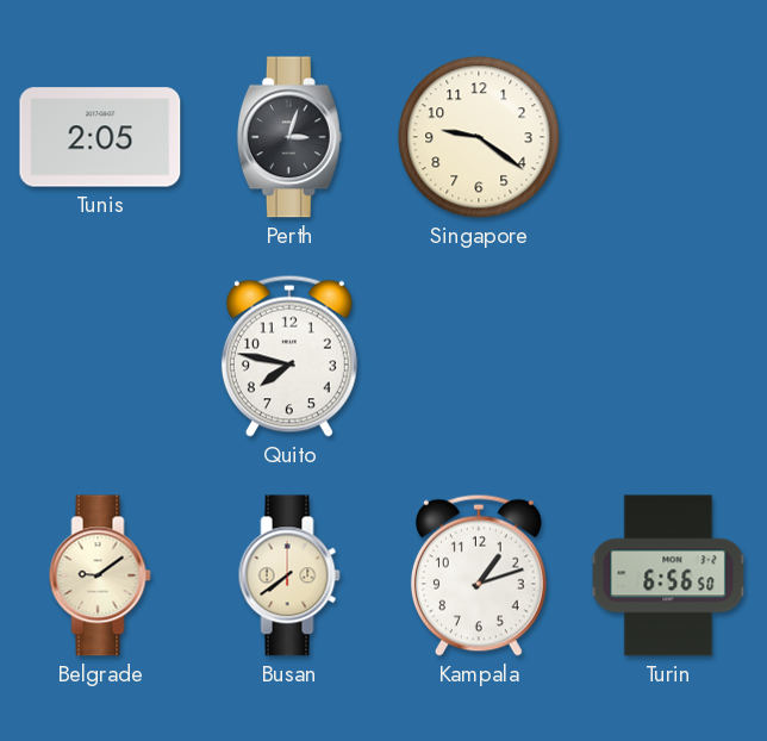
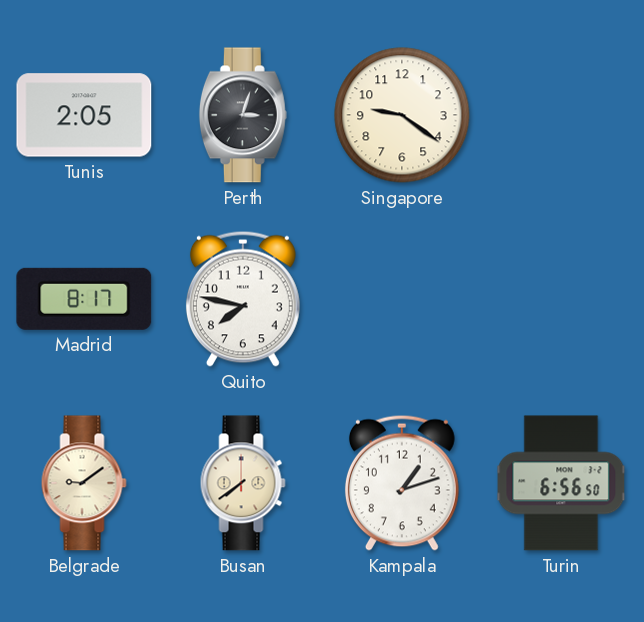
Madrid: none -> 8:17 (84, 299)
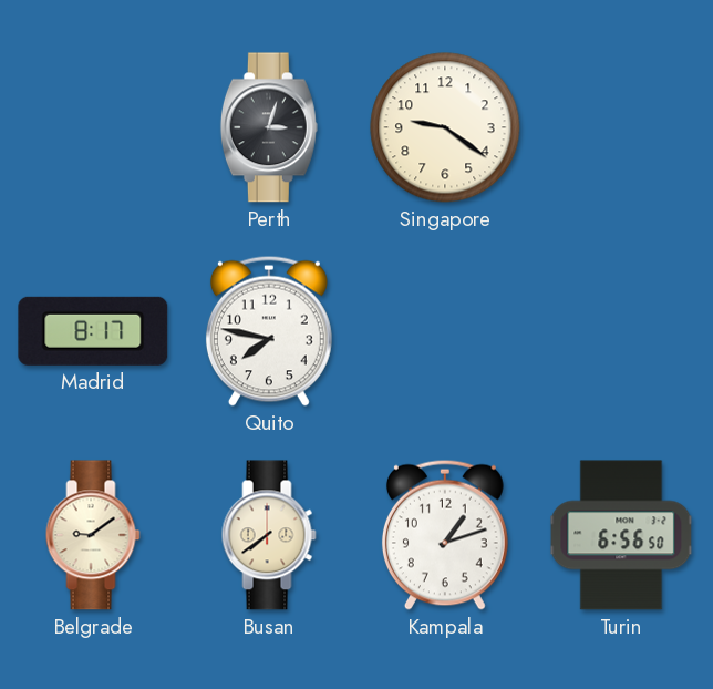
Tunis: 2:05 -> none (84, 115)
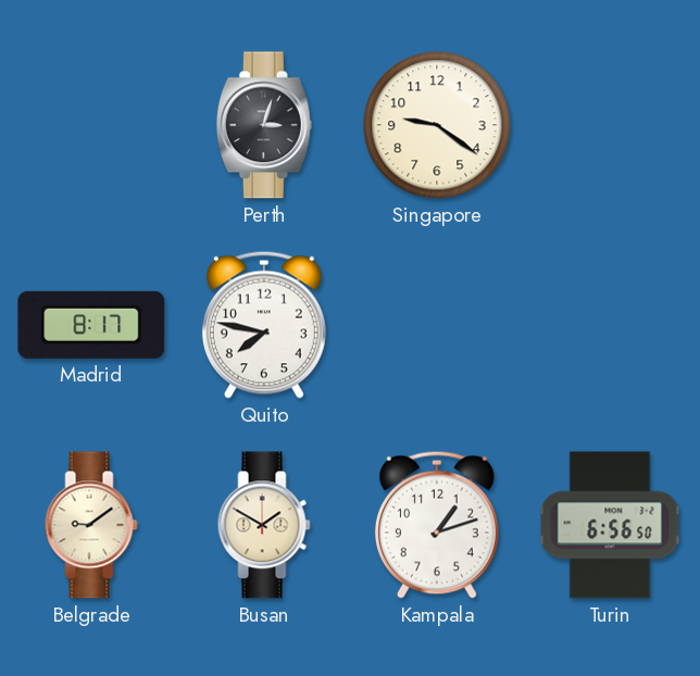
Busan: 7:39 -> 1:50 (264, 525)
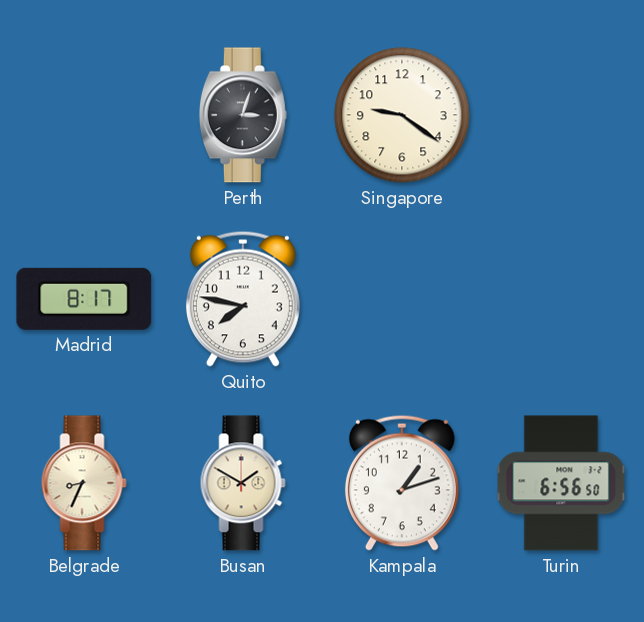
Belgrade: 9:09 -> 8:34 (84, 483)
